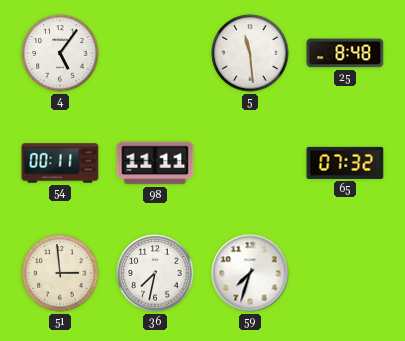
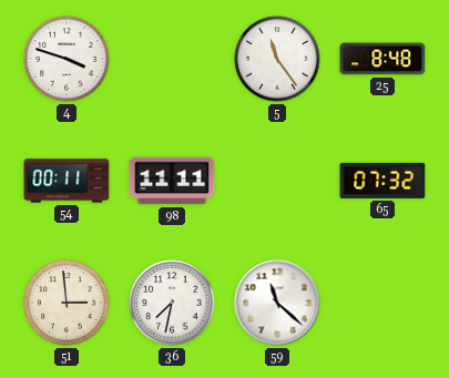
4: 5:06 -> 3:48 (67, 59)
5: 11:29 -> 11:24 (277, 59)
59: 7:33 -> 11:22 (277, 303)
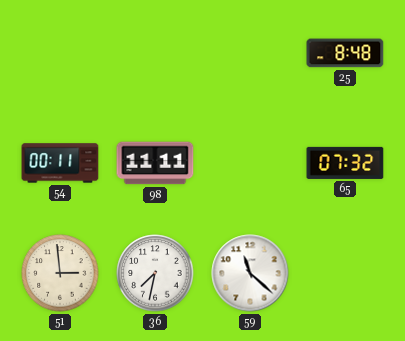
4: 3:48 -> none (67, 59)
5: 11:24 -> none (277, 59)
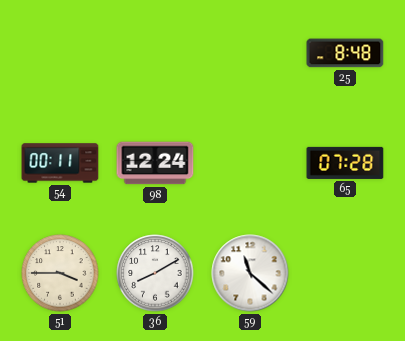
98: 11:11 -> 12:24 (155, 163)
65: 07:32 -> 07:28 (345, 163)
51: 2:59 -> 3:45 (60, 273)
36: 7:32 -> 8:10 (155, 273)
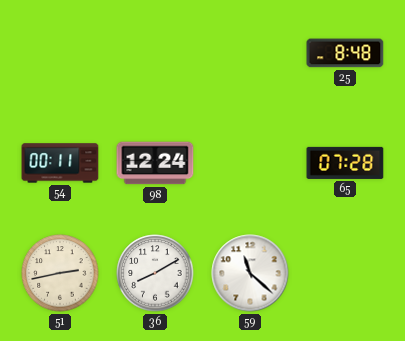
51: 3:45 -> 2:43 (60, 273)
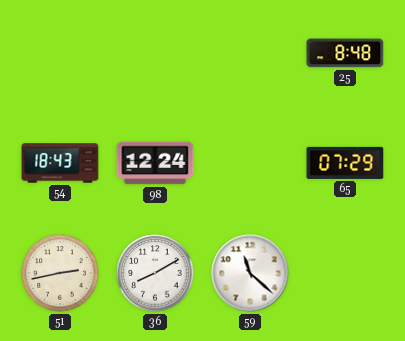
54: 00:11 -> 18:43 (60, 163)
65: 07:28 -> 07:29 (345, 163)
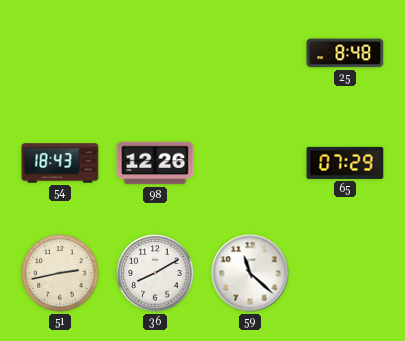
98: 12:24 -> 12:26 (155, 163)
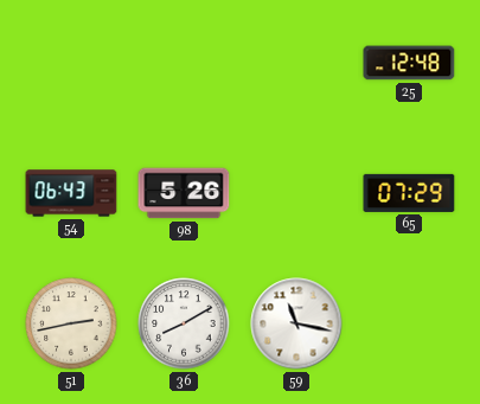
25: 8:48 -> 12:48 (409, 63)
54: 18:43 -> 06:43 (71, 193)
98: 12:26 -> 5:26 (184, 193)
59: 11:22 -> 11:17 (296, 323)
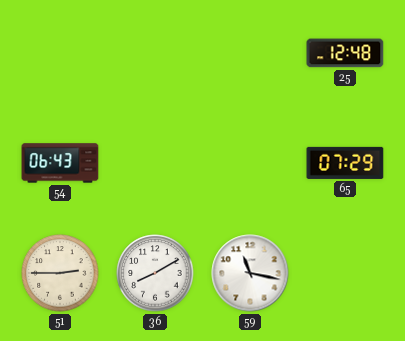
98: 5:26 -> none (184, 193)
51: 2:43 -> 2:45 (60, 273)
